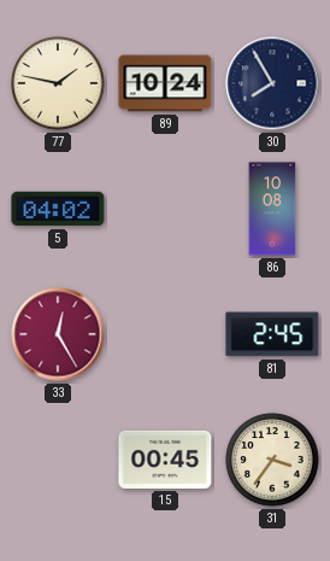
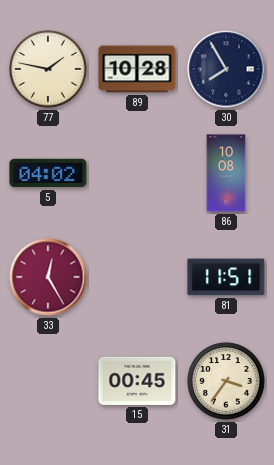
89: 10:24 -> 10:28 (137, 69)
81: 2:45 -> 11:51 (226, 277)
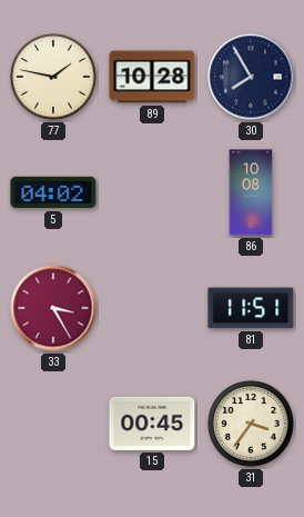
33: 12:25 -> 3:25 (53, 308)
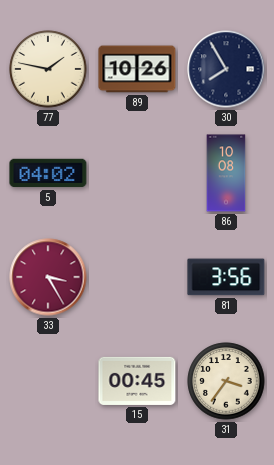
89: 10:28 -> 10:26 (137, 69)
81: 11:51 -> 3:56 (226, 277)
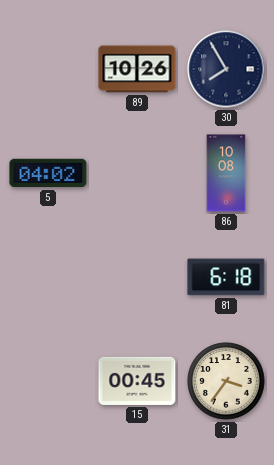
77: 1:47 -> none (48, 69)
33: 3:25 -> none (48, 277)
81: 3:56 -> 6:18 (226, 277)
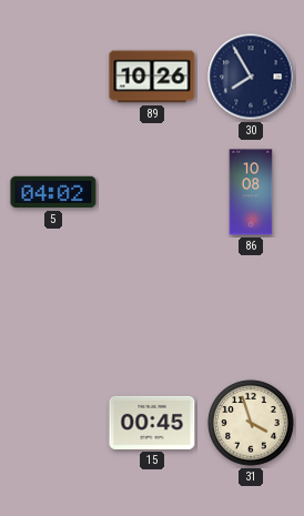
81: 6:18 -> none (226, 277)
31: 3:36 -> 3:57 (251, 423)
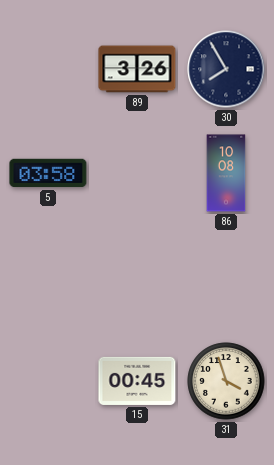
89: 10:26 -> 3:26 (137, 69)
5: 04:02 -> 03:58 (48, 173)
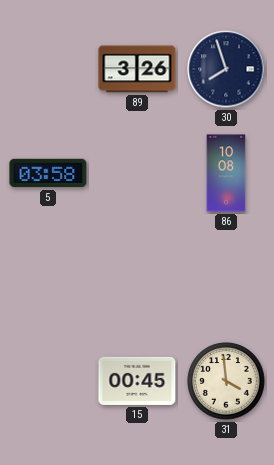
30: 7:55 -> 7:57 (226, 69)
31: 3:57 -> 3:59 (226, 381)
